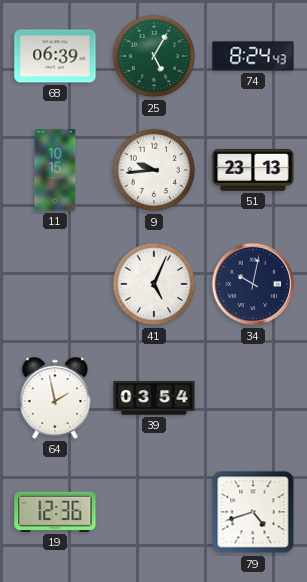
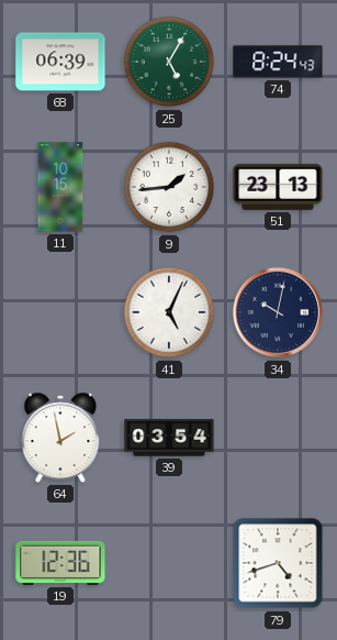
9: 9:44 -> 1:44 (169, 187)
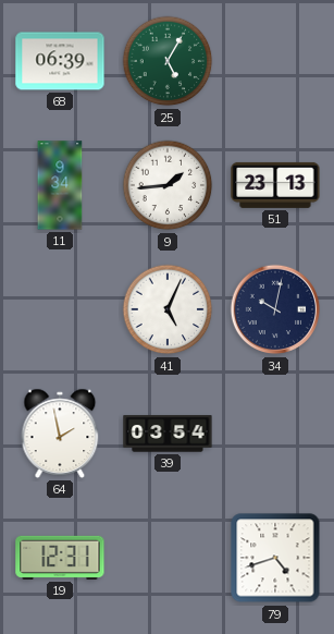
74: 8:24 -> none (278, 62)
11: 10:15 -> 9:34 (60, 185)
19: 12:36 -> 12:31 (60, 558)
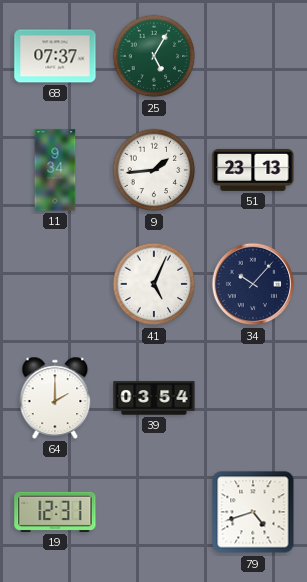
68: 06:39 -> 07:37 (55, 56)
34: 10:02 -> 10:07 (253, 284)
64: 1:58 -> 2:00 (55, 398)
